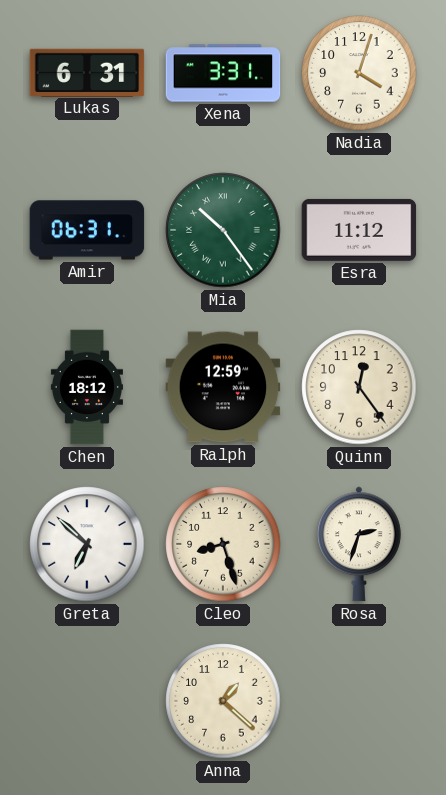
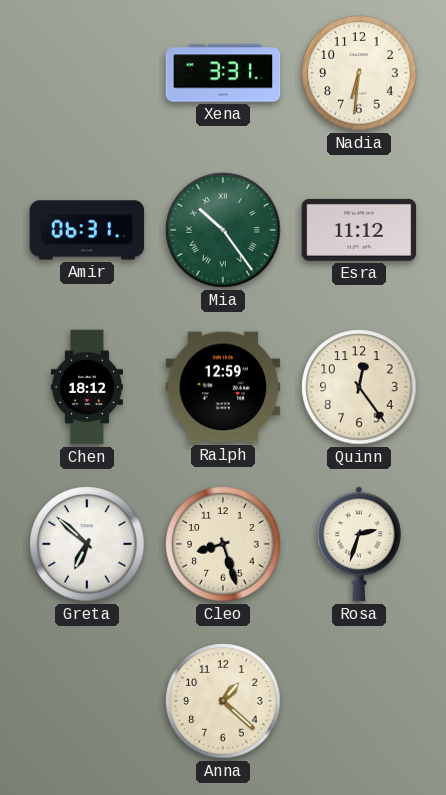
Lukas: 6:31 -> none (87, 72)
Nadia: 4:03 -> 6:31 (359, 73)
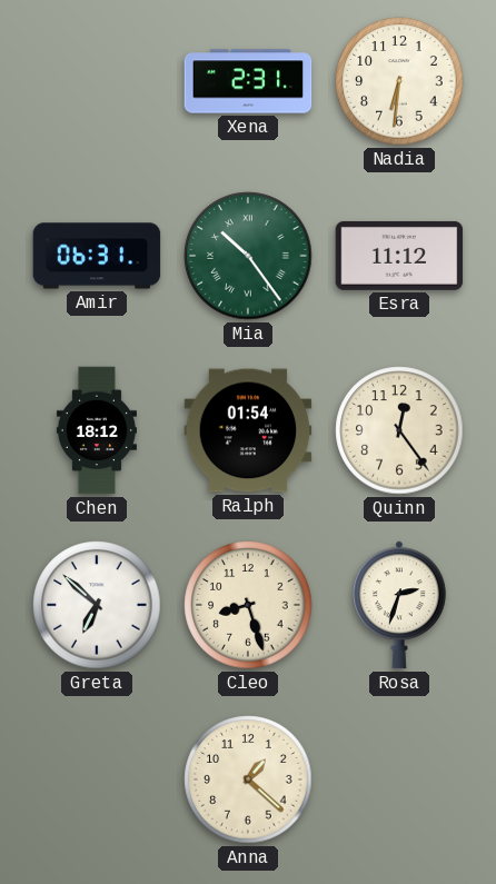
Xena: 3:31 -> 2:31 (248, 81)
Ralph: 12:59 -> 01:54 (248, 430)
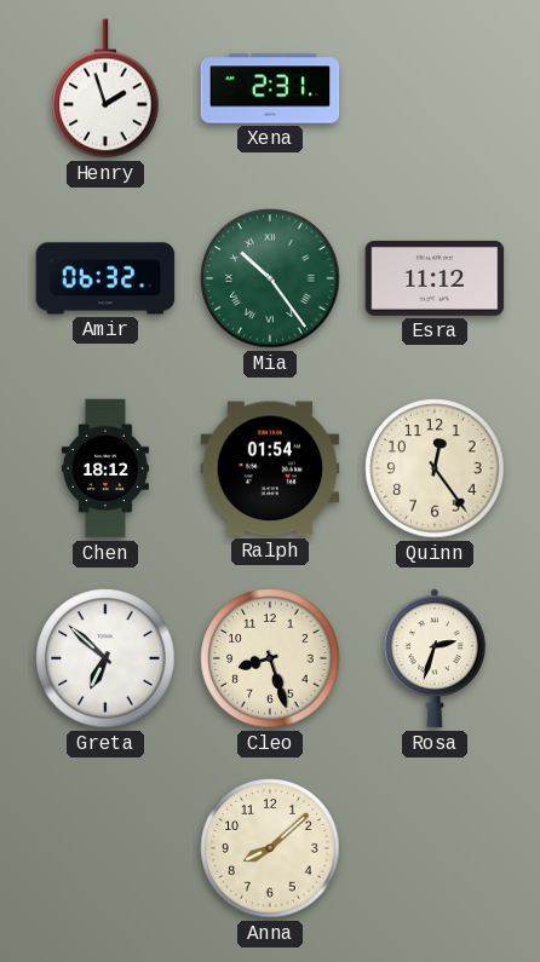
Henry: none -> 1:57 (105, 88)
Nadia: 6:31 -> none (399, 81)
Amir: 06:31 -> 06:32 (105, 278)
Anna: 1:22 -> 8:08 (270, 848)
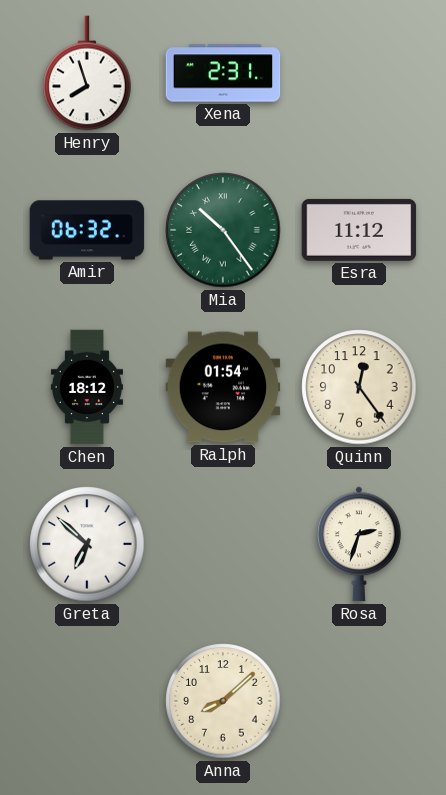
Henry: 1:57 -> 7:57 (87, 73)
Cleo: 8:27 -> none (270, 658)
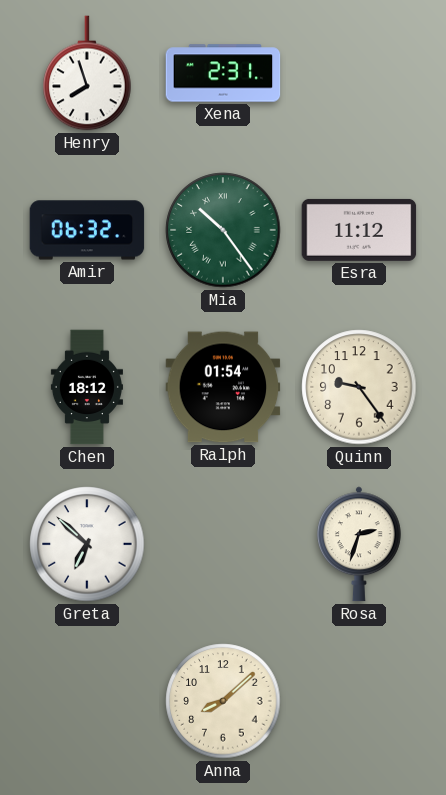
Quinn: 12:24 -> 9:24 (359, 387)
